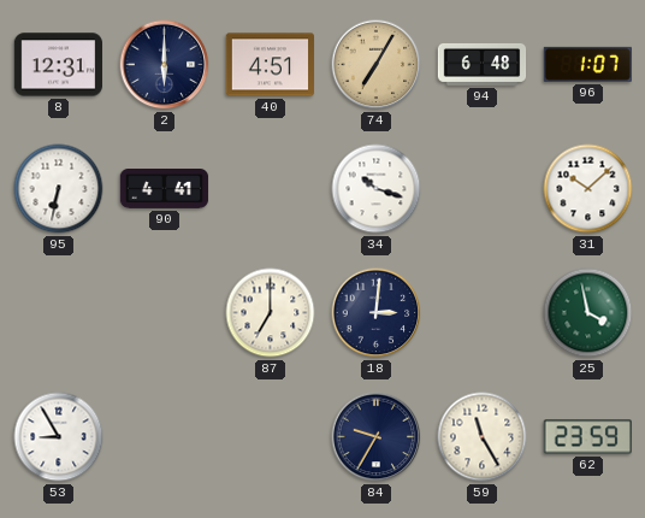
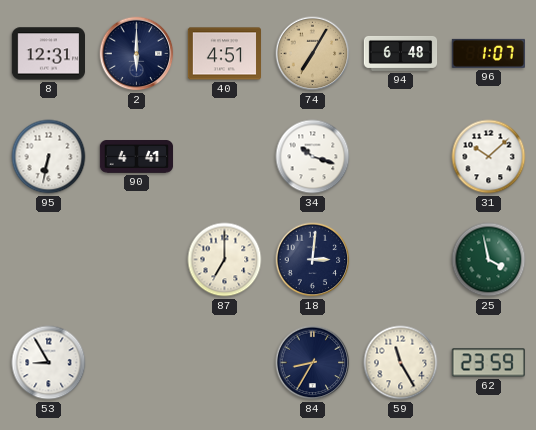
84: 9:35 -> 8:35 (313, 363)
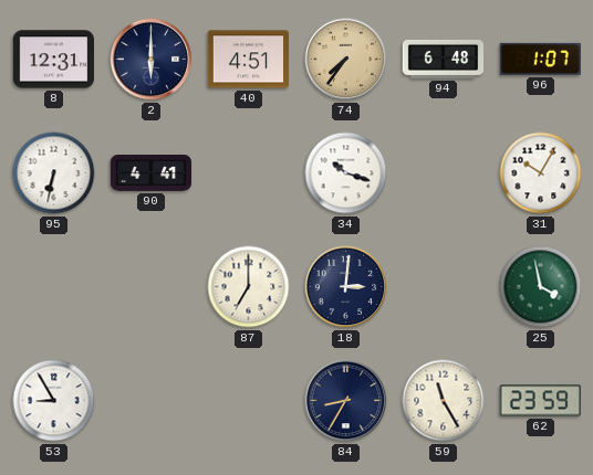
74: 7:05 -> 7:36 (346, 60)
31: 10:08 -> 10:05 (541, 173)
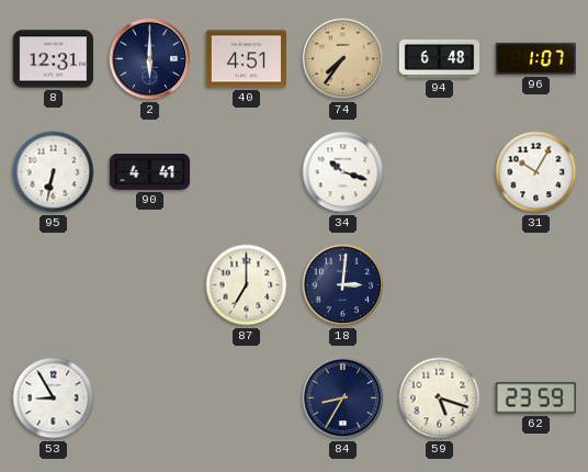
25: 3:58 -> none (541, 287)
59: 11:25 -> 5:18 (440, 398)
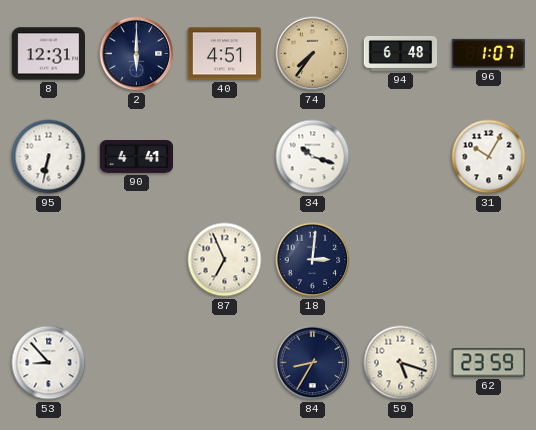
87: 7:00 -> 6:56 (225, 260)
53: 8:55 -> 8:53 (49, 363)
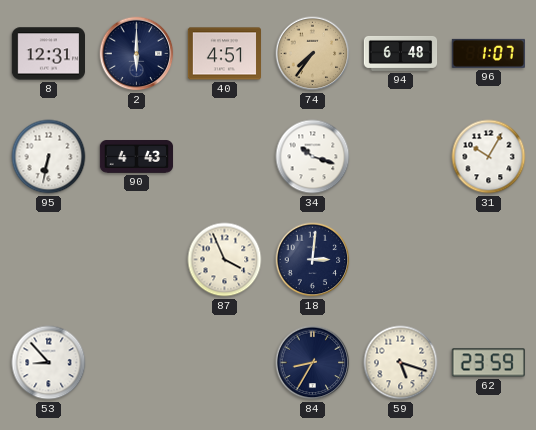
90: 4:41 -> 4:43 (137, 157)
87: 6:56 -> 3:56 (225, 260)
